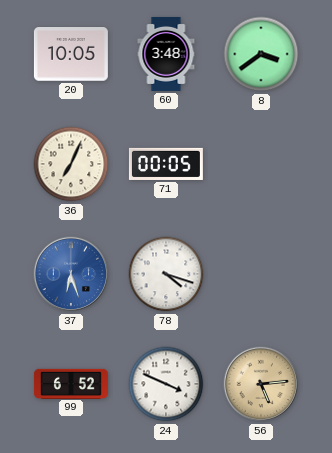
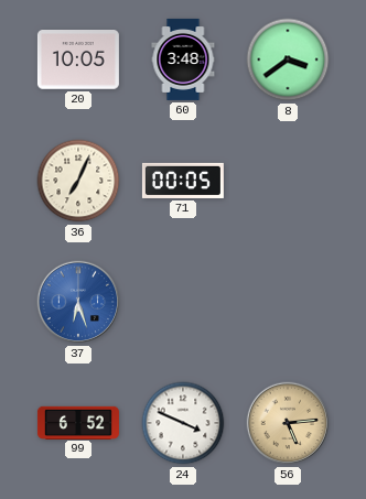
78: 4:18 -> none (166, 274)
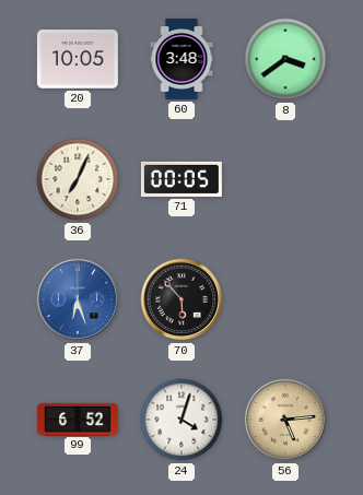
70: none -> 5:53 (181, 299)
24: 3:49 -> 4:03 (181, 420)
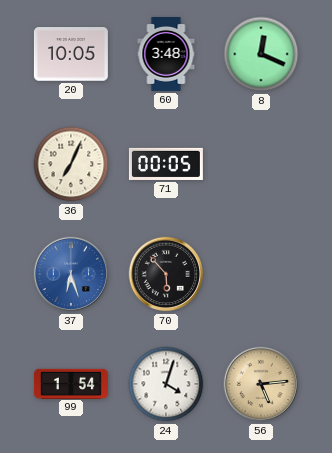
8: 3:39 -> 12:19 (261, 54)
99: 6:52 -> 1:54 (71, 383)
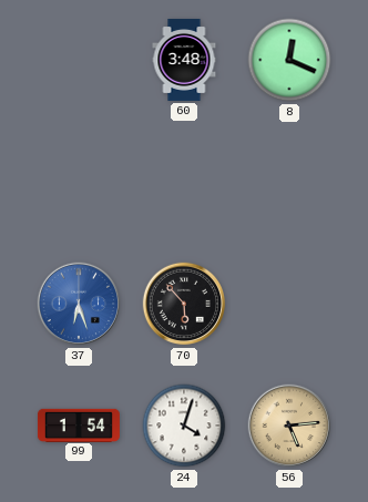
20: 10:05 -> none (71, 54)
36: 7:04 -> none (71, 164)
71: 00:05 -> none (166, 164)
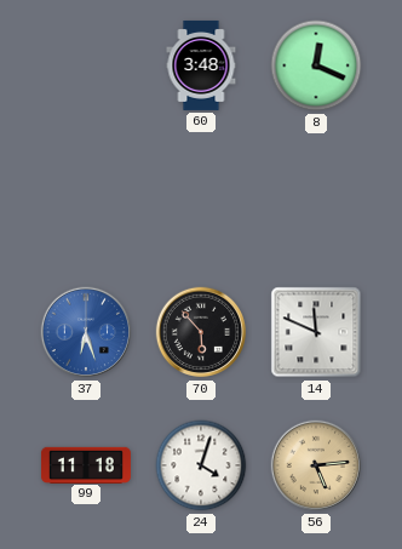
14: none -> 11:49 (316, 332)
99: 1:54 -> 11:18 (86, 464)
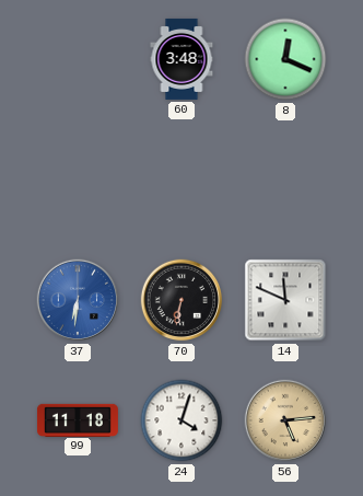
37: 6:27 -> 6:31 (78, 300)
70: 5:53 -> 6:32 (181, 300)
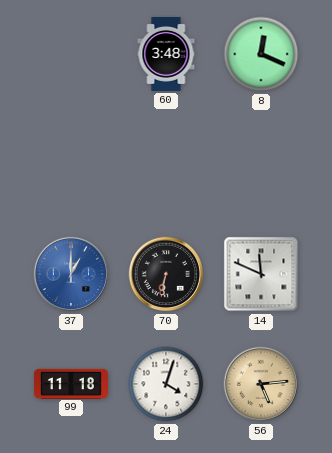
37: 6:31 -> 1:00 (71, 274)
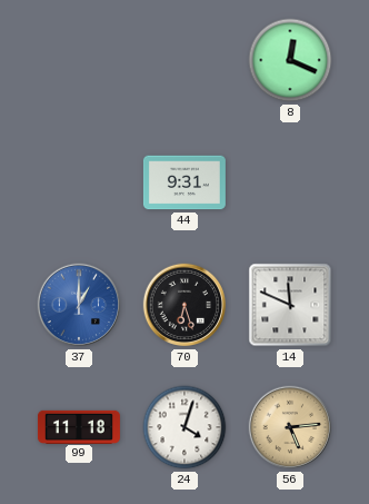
60: 3:48 -> none (166, 54)
44: none -> 9:31 (184, 182)
70: 6:32 -> 6:27 (184, 305)
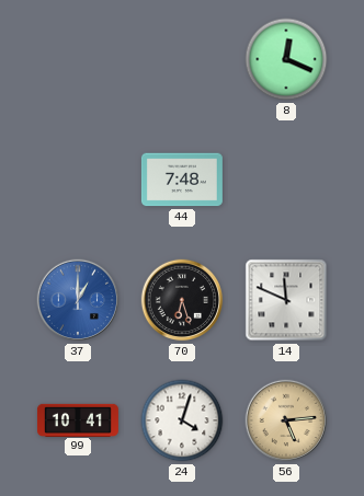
44: 9:31 -> 7:48 (182, 180)
99: 11:18 -> 10:41 (78, 419)
